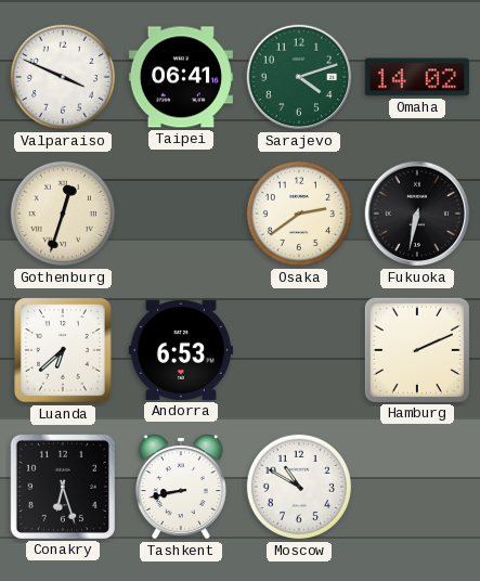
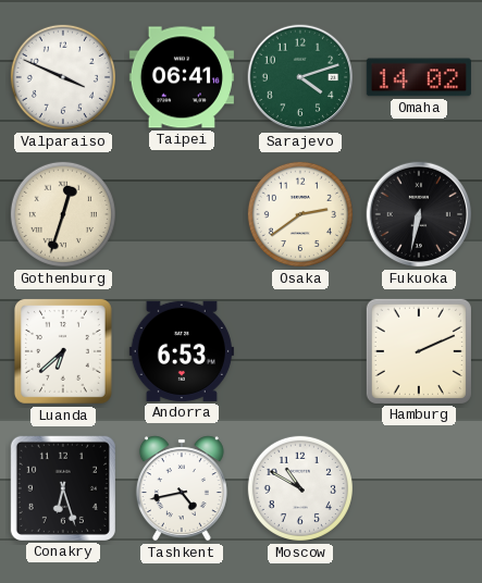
Tashkent: 8:43 -> 4:43 (182, 488)
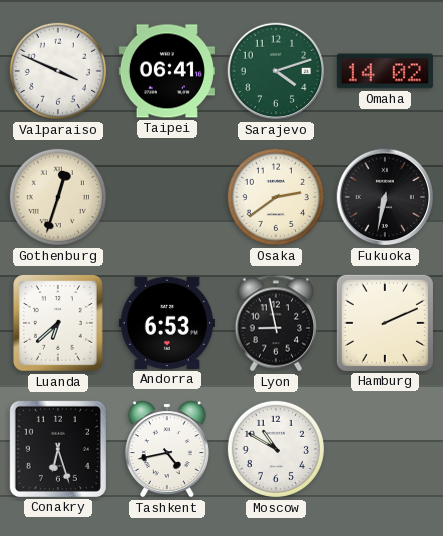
Lyon: none -> 8:58 (276, 323)
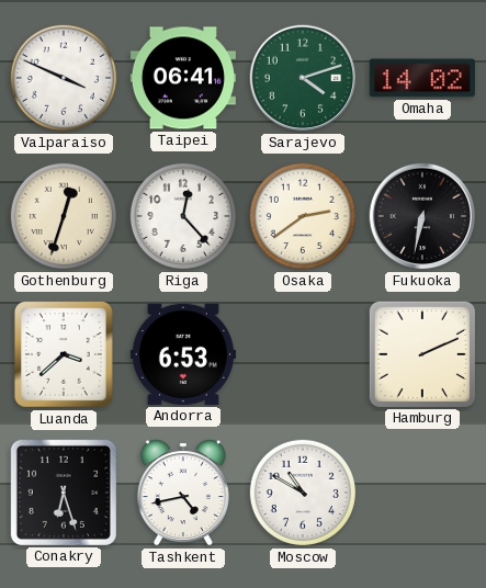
Riga: none -> 12:23 (183, 216)
Luanda: 6:38 -> 3:38 (64, 354)
Lyon: 8:58 -> none (276, 323)
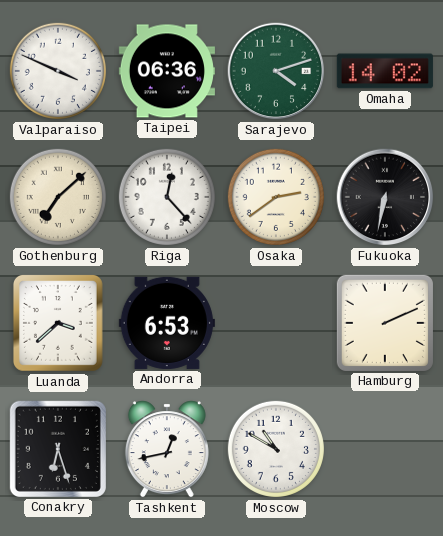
Taipei: 06:41 -> 06:36 (167, 71)
Gothenburg: 12:33 -> 7:08 (58, 197)
Tashkent: 4:43 -> 12:43 (167, 449)
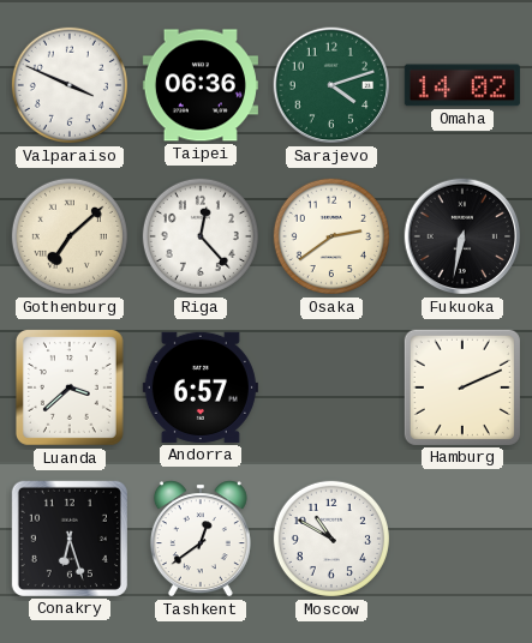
Andorra: 6:53 -> 6:57 (201, 387)
Tashkent: 12:43 -> 12:39 (201, 539)
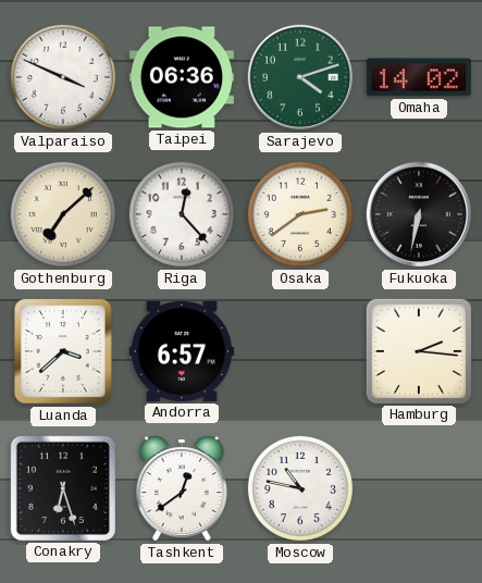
Hamburg: 2:11 -> 2:16 (419, 351)
Moscow: 10:50 -> 10:47 (300, 488)
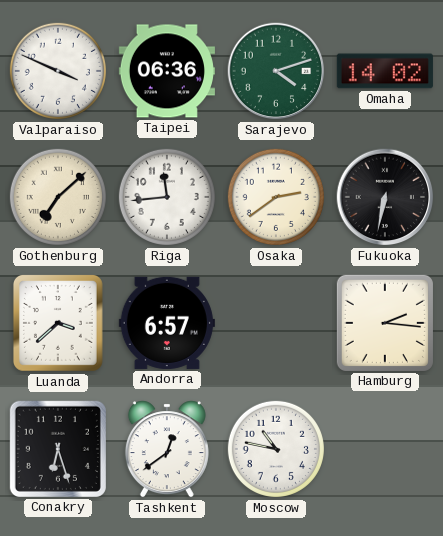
Riga: 12:23 -> 11:44 (167, 197)
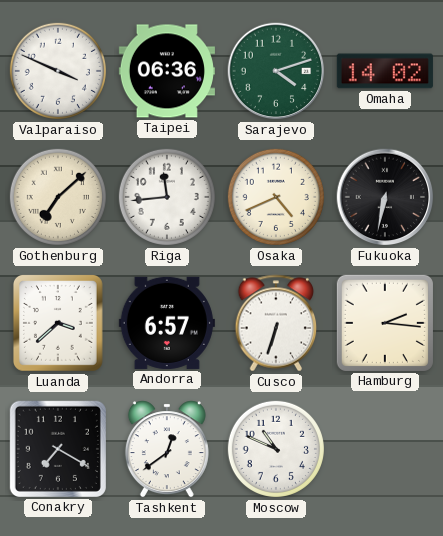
Osaka: 2:39 -> 4:41 (276, 197)
Cusco: none -> 6:33 (276, 323)
Conakry: 6:27 -> 7:20 (58, 449)
Moscow: 10:47 -> 10:49 (276, 449)
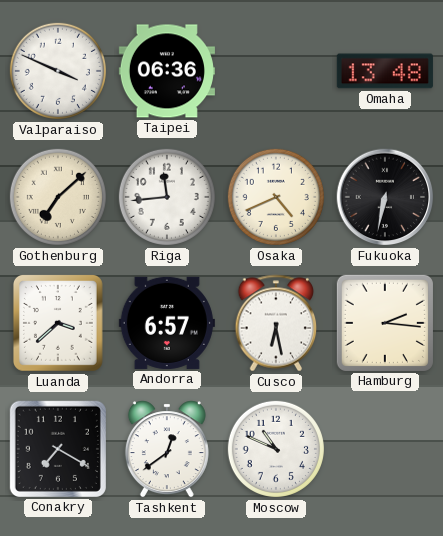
Sarajevo: 4:12 -> none (276, 71)
Omaha: 14:02 -> 13:48 (385, 71)
Cusco: 6:33 -> 6:28 (276, 323)
